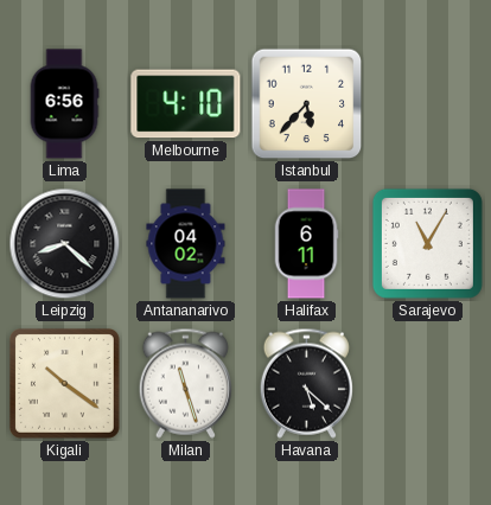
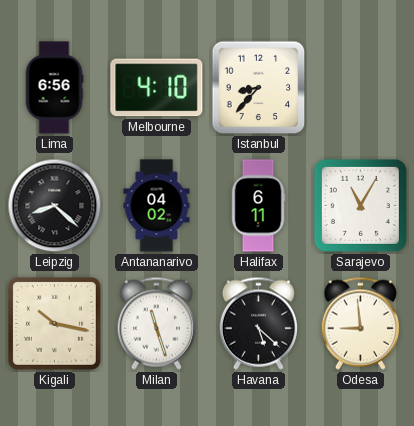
Istanbul: 5:37 -> 8:37 (259, 88)
Kigali: 10:21 -> 10:17 (54, 323)
Odesa: none -> 8:59 (360, 323)
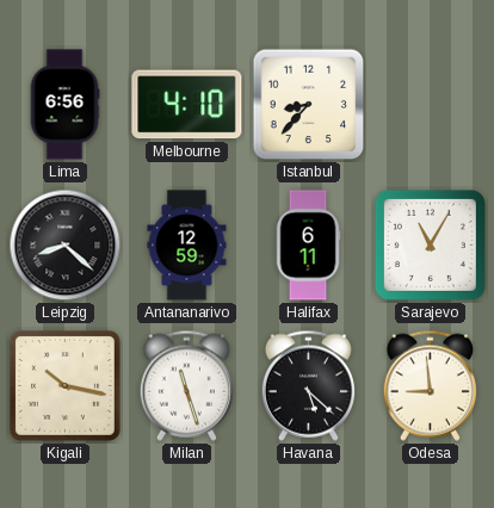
Antananarivo: 04:02 -> 12:59 (187, 246)
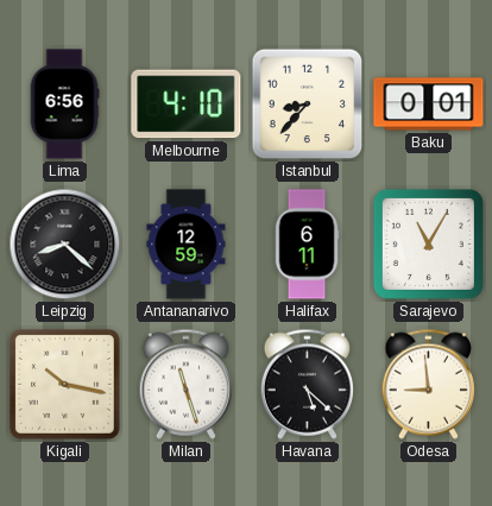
Baku: none -> 0:01 (429, 105)
